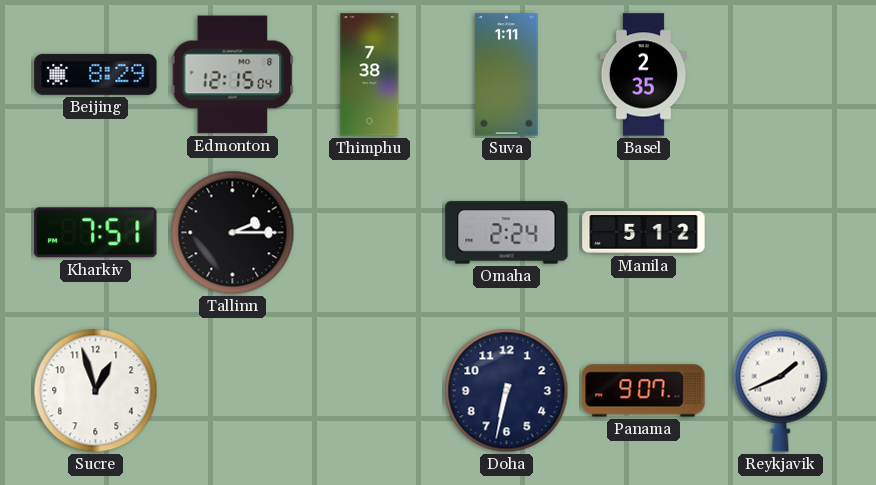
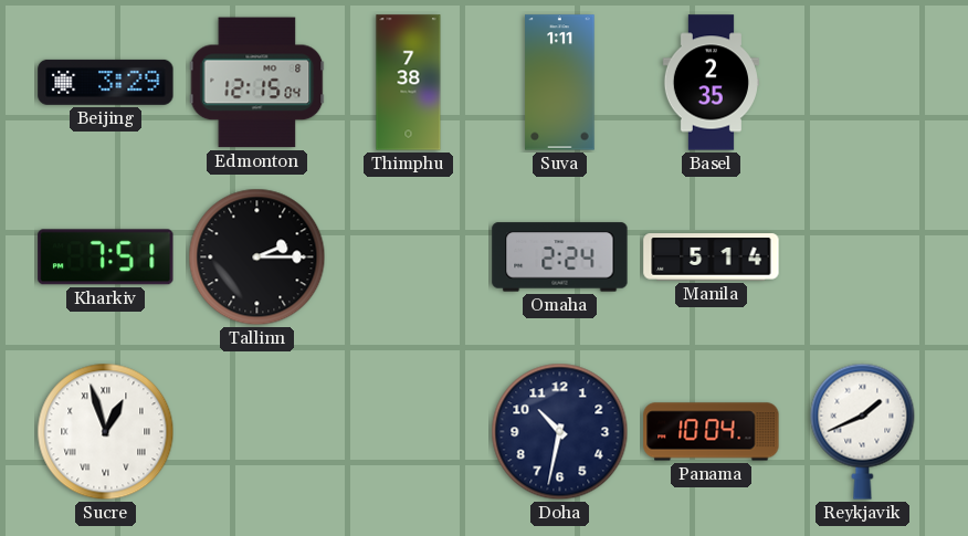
Beijing: 8:29 -> 3:29 (106, 82)
Manila: 5:12 -> 5:14 (712, 258)
Sucre numerals: Arabic -> Roman (106, 432)
Doha: 6:32 -> 10:32 (560, 432)
Panama: 9:07 -> 10:04 (712, 432)
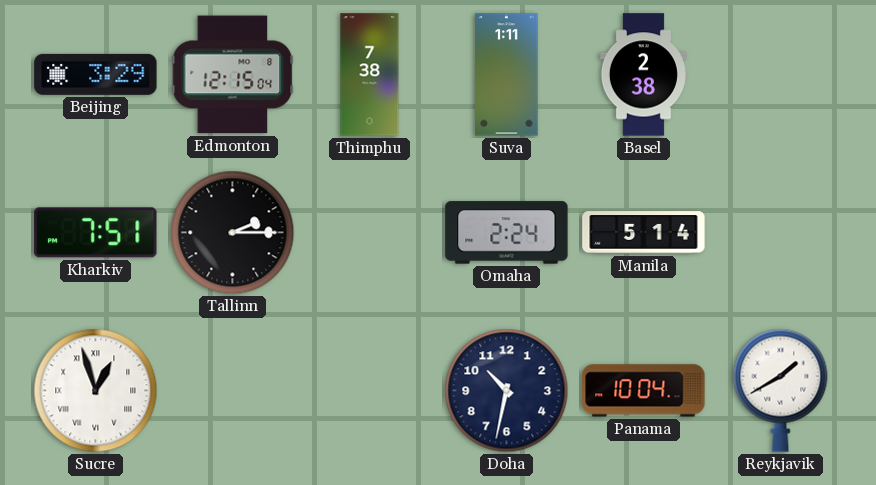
Basel: 2:35 -> 2:38 (643, 75)
Reykjavik: 1:41 -> 1:40 (781, 390)
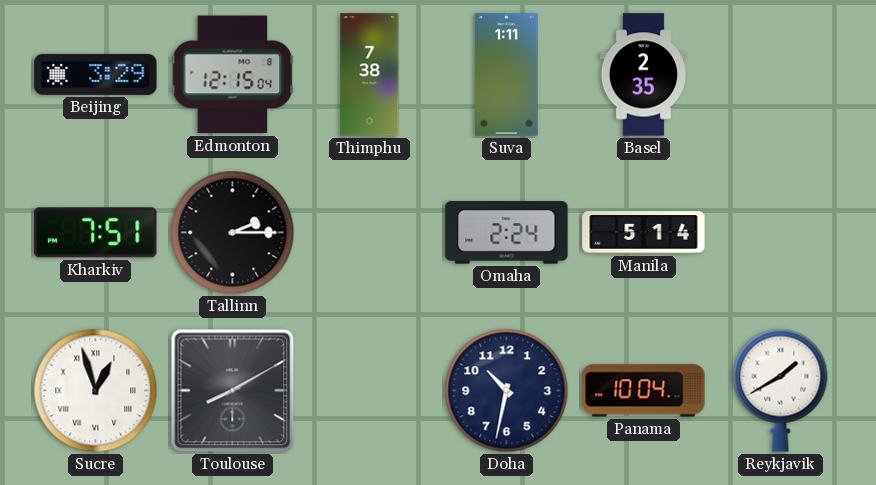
Basel: 2:38 -> 2:35 (643, 75)
Toulouse: none -> 8:10 (233, 391)
